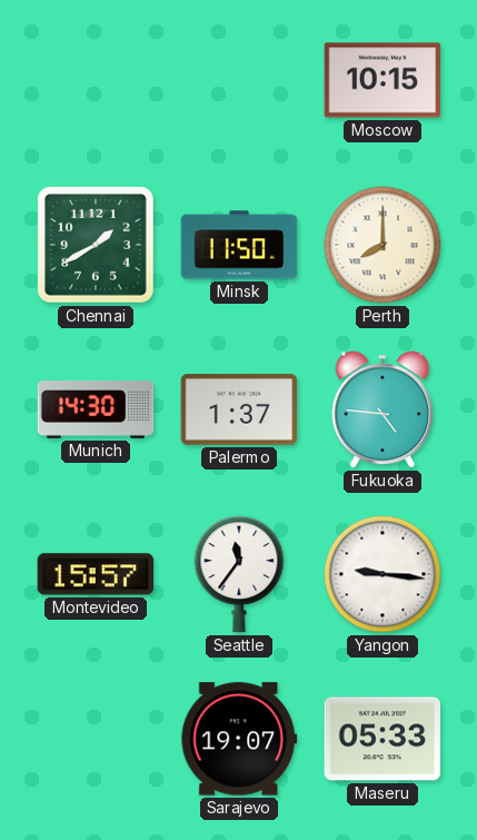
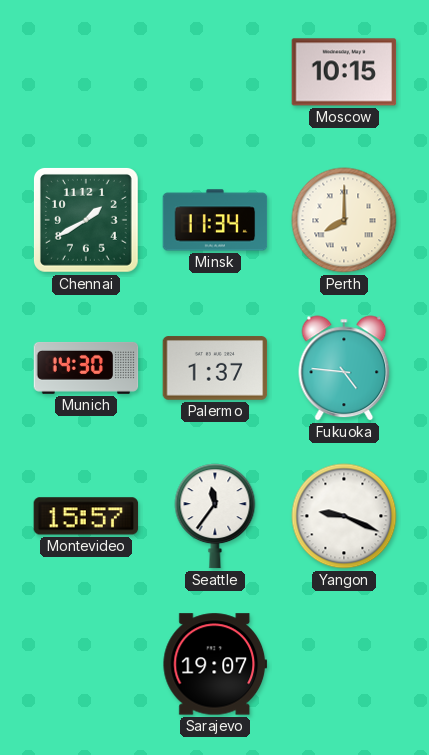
Minsk: 11:50 -> 11:34 (215, 220)
Yangon: 9:16 -> 9:19 (344, 516)
Maseru: 05:33 -> none (382, 739)
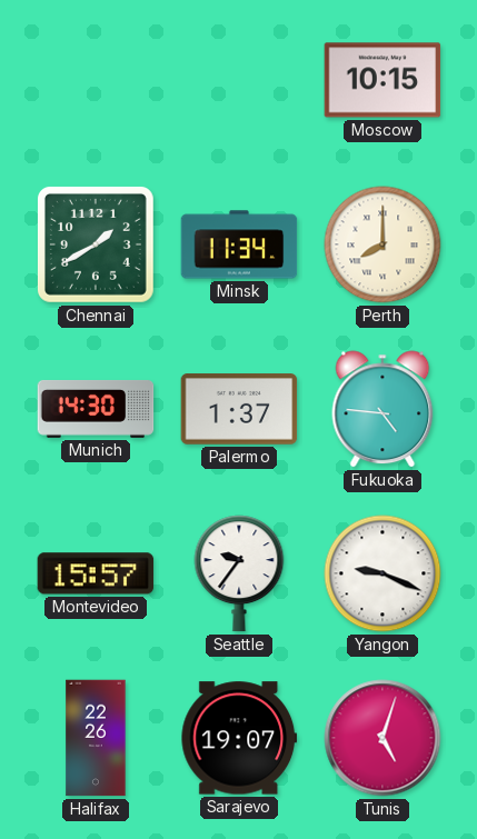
Seattle: 11:36 -> 9:36 (239, 573)
Halifax: none -> 22:26 (96, 738)
Tunis: none -> 5:03 (382, 738)
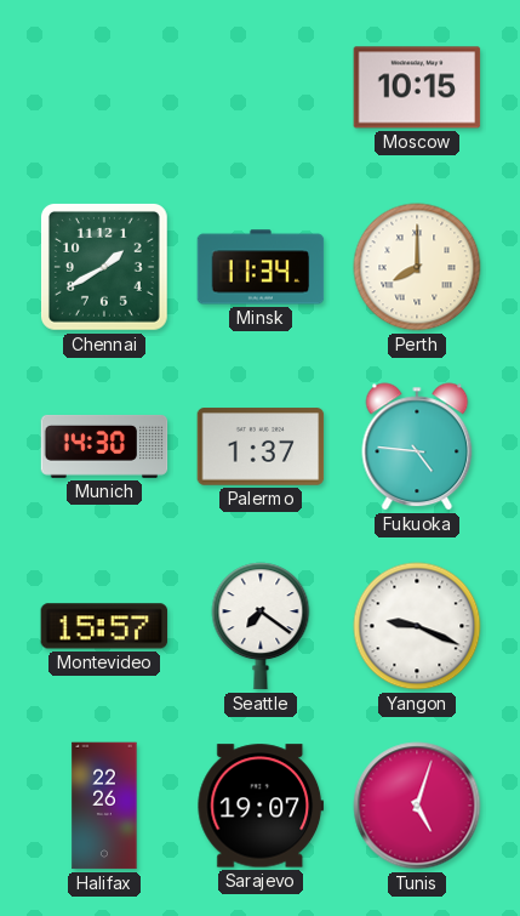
Seattle: 9:36 -> 7:21 (261, 626)
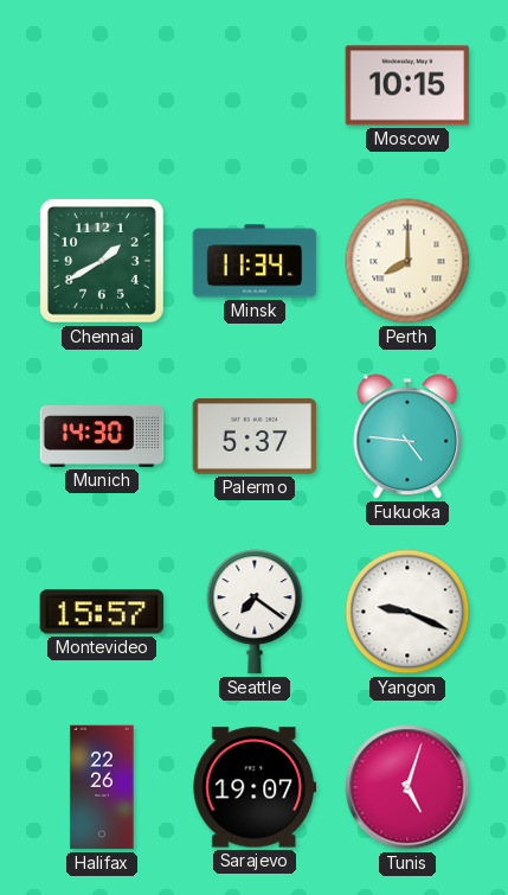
Palermo: 1:37 -> 5:37 (255, 436)
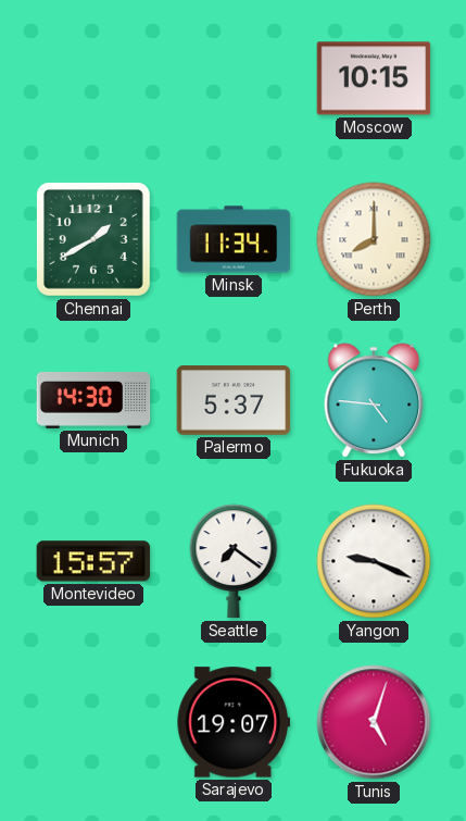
Halifax: 22:26 -> none (102, 787)
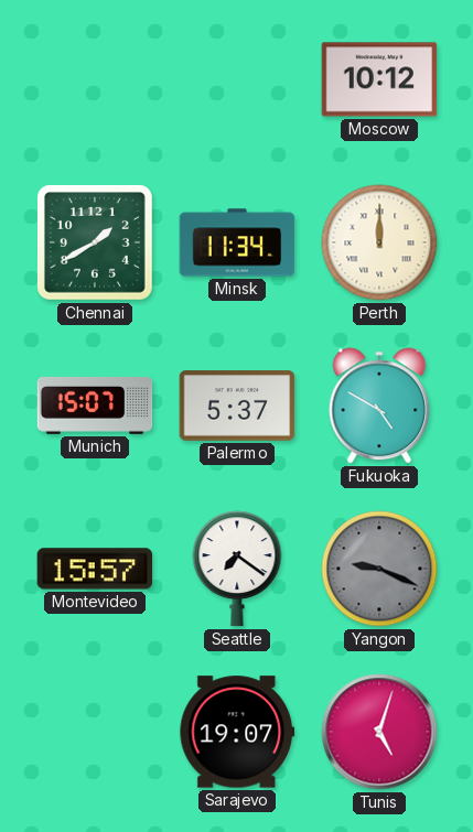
Moscow: 10:15 -> 10:12 (379, 79)
Perth: 8:00 -> 12:00 (379, 242)
Munich: 14:30 -> 15:07 (95, 406)
Fukuoka: 4:46 -> 4:50 (379, 406)
Yangon dial: white -> grey (379, 569)
